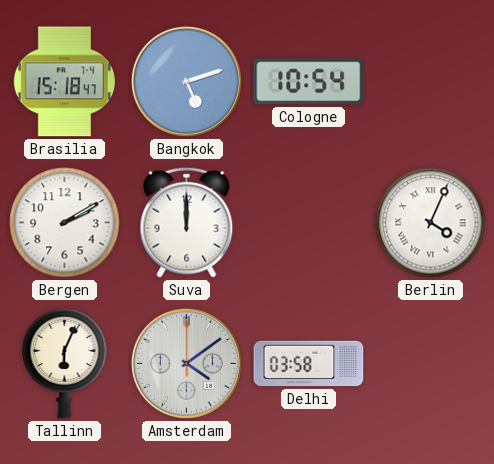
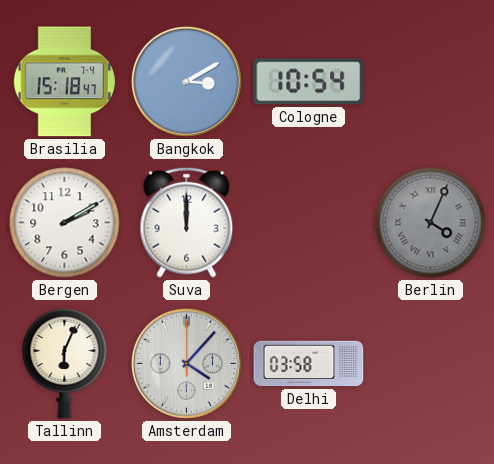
Bangkok: 5:12 -> 3:10 (186, 81)
Berlin dial: white -> grey (431, 223)
Amsterdam: 4:09 -> 4:07 (186, 363)
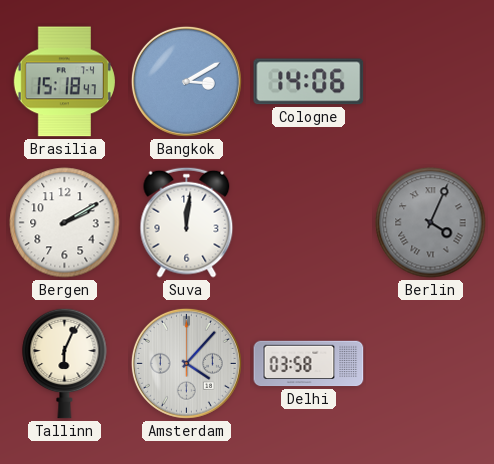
Cologne: 10:54 -> 14:06 (309, 82)
Suva: 12:00 -> 12:01 (187, 222)
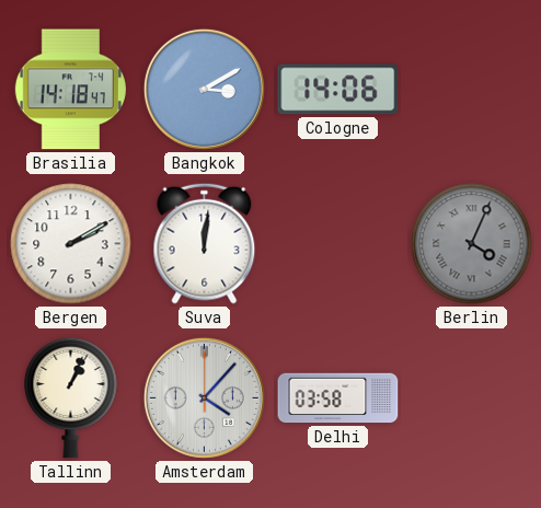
Brasilia: 15:18 -> 14:18 (70, 90)
Tallinn: 6:04 -> 1:04 (71, 397)
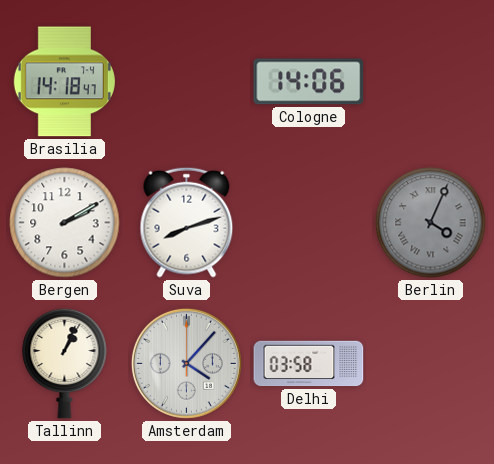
Bangkok: 3:10 -> none (204, 89)
Suva: 12:01 -> 8:12 (187, 222)
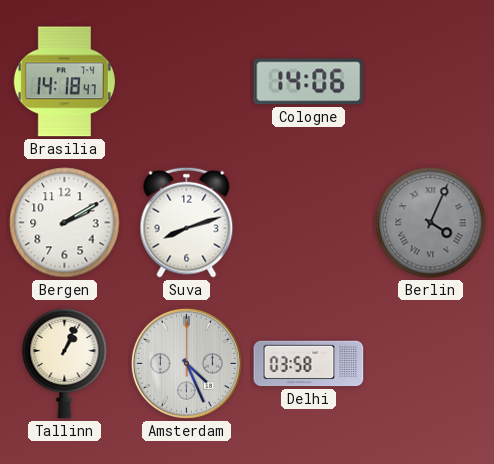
Amsterdam: 4:07 -> 4:26 (186, 363)
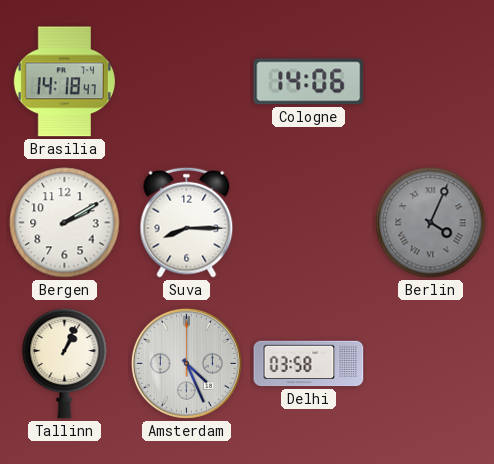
Suva: 8:12 -> 8:15 (187, 222)
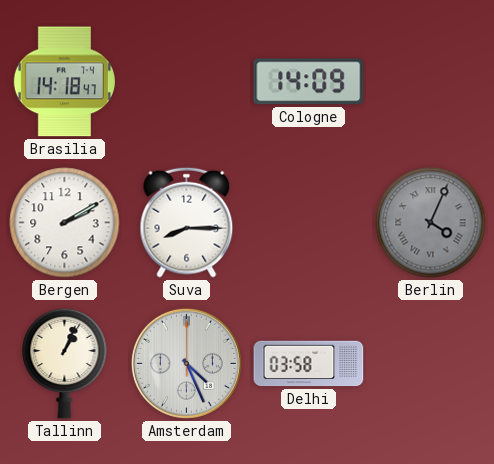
Cologne: 14:06 -> 14:09 (309, 82)
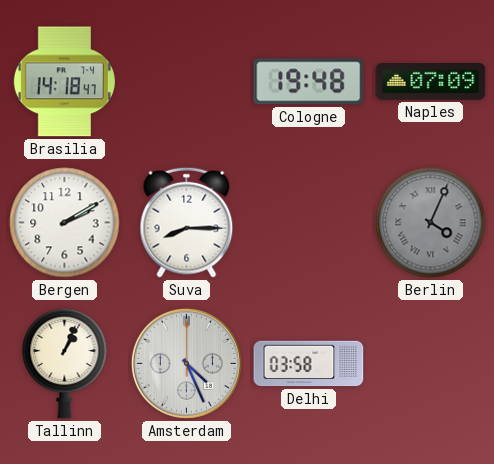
Cologne: 14:09 -> 19:48 (309, 82)
Naples: none -> 07:09 (431, 82)
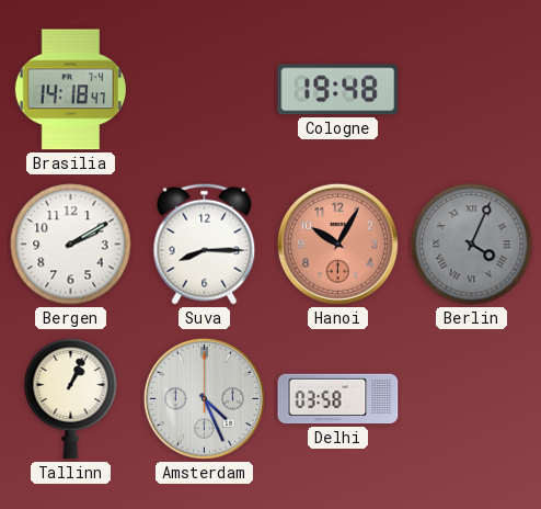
Naples: 07:09 -> none (431, 82)
Hanoi: none -> 10:05 (337, 244)
